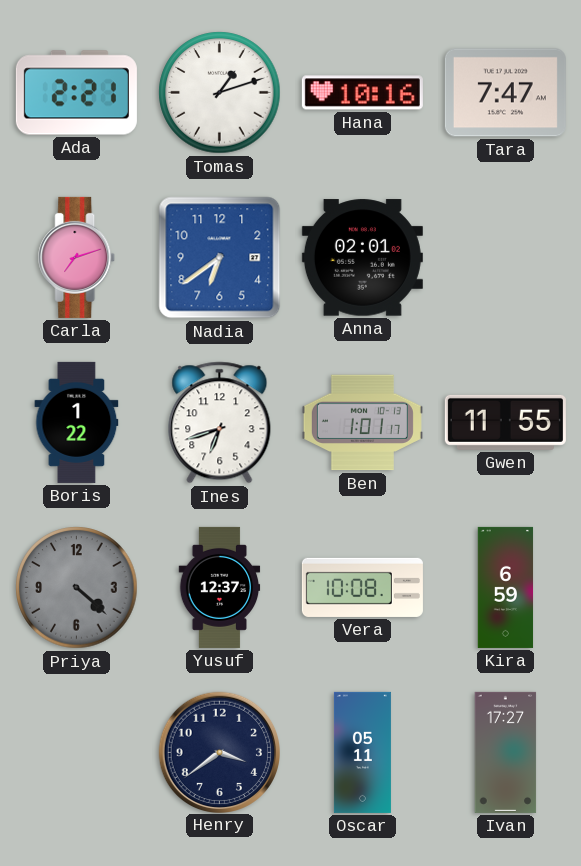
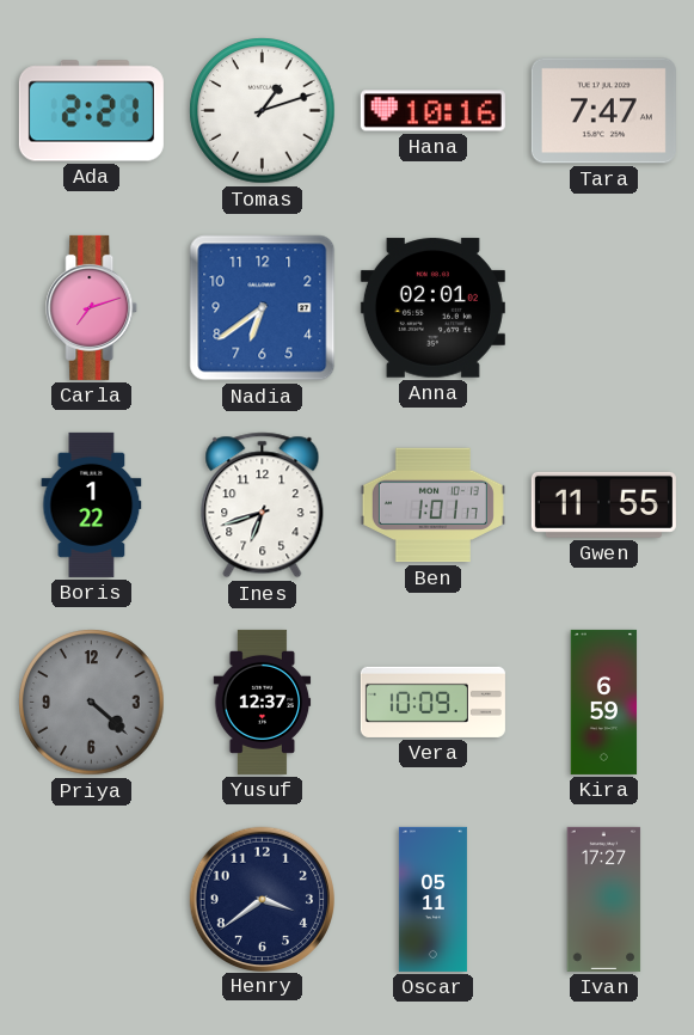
Vera: 10:08 -> 10:09 (432, 702)
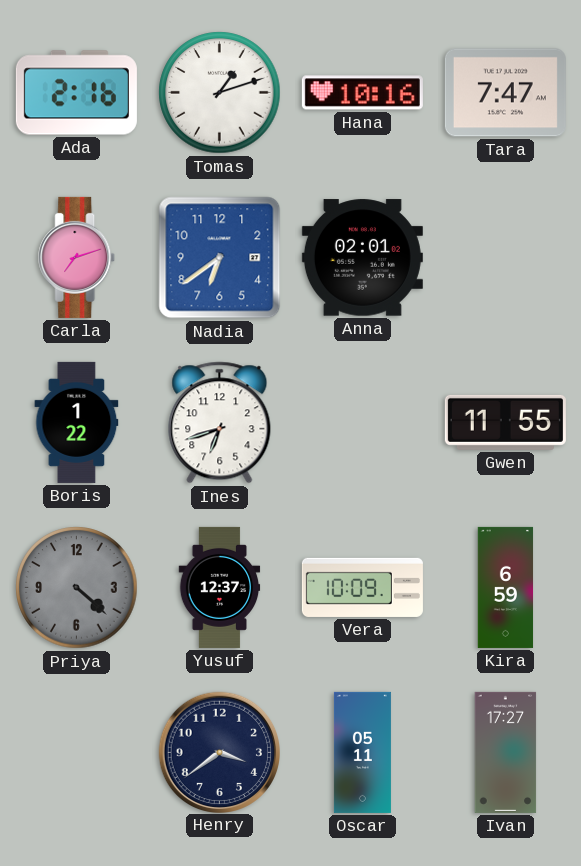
Ada: 2:21 -> 2:16 (76, 93)
Ben: 1:01 -> none (432, 506)
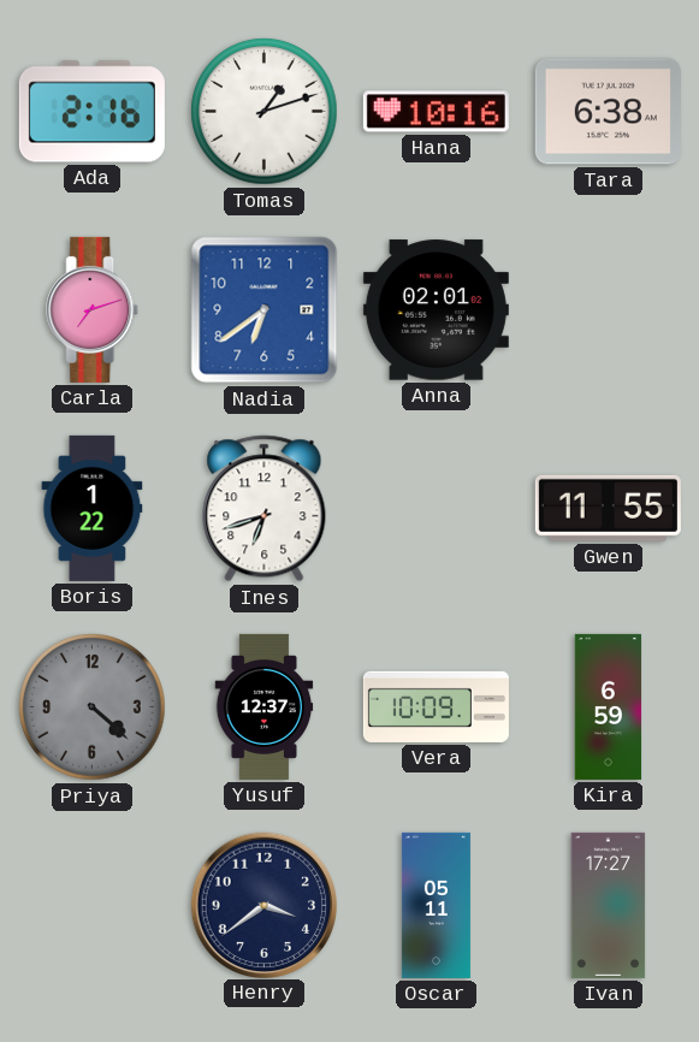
Tara: 7:47 -> 6:38 (608, 112)
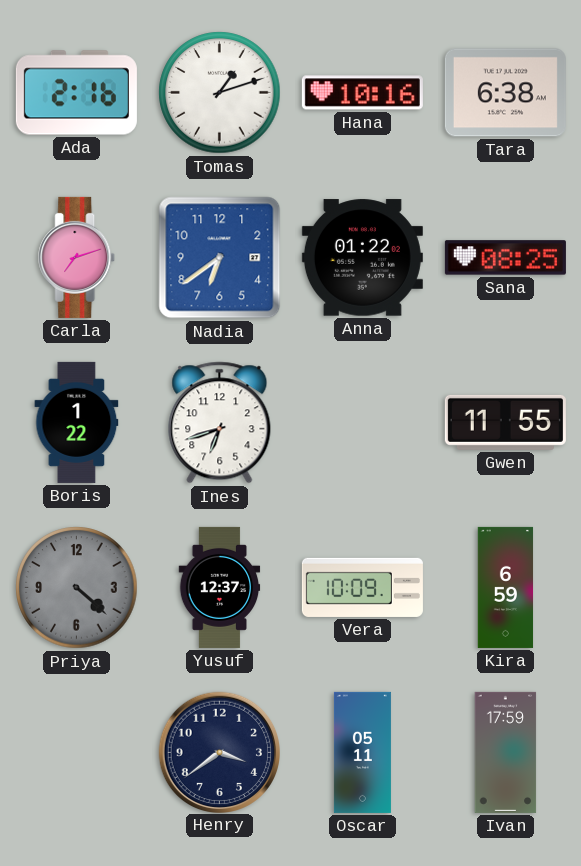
Anna: 02:01 -> 01:22 (362, 258)
Sana: none -> 08:25 (505, 258)
Ivan: 17:27 -> 17:59 (506, 752)
